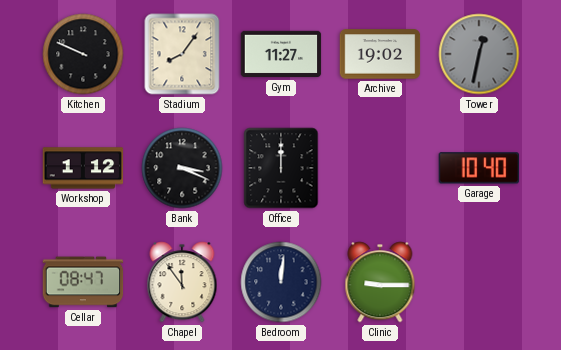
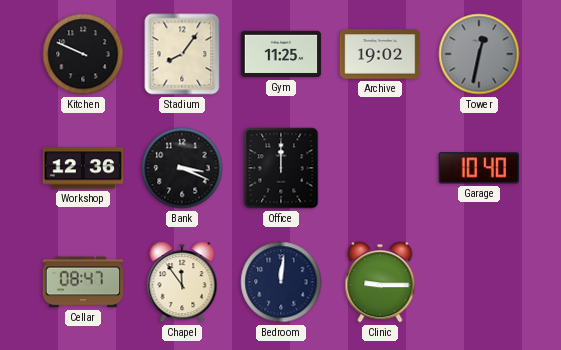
Gym: 11:27 -> 11:25 (281, 54)
Workshop: 1:12 -> 12:36 (83, 168)
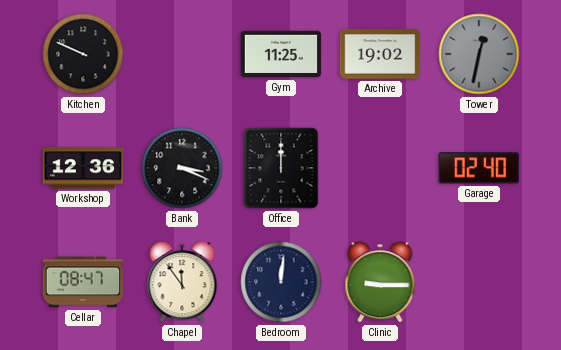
Stadium: 8:06 -> none (182, 54)
Garage: 10:40 -> 02:40 (478, 168)
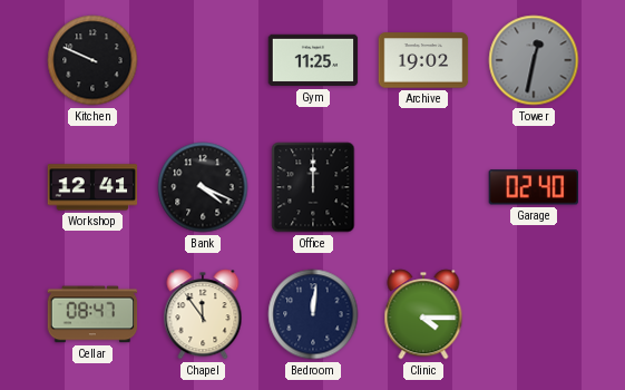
Workshop: 12:36 -> 12:41 (92, 187)
Bank: 3:19 -> 4:19 (203, 187)
Clinic: 9:15 -> 4:15 (423, 314)
